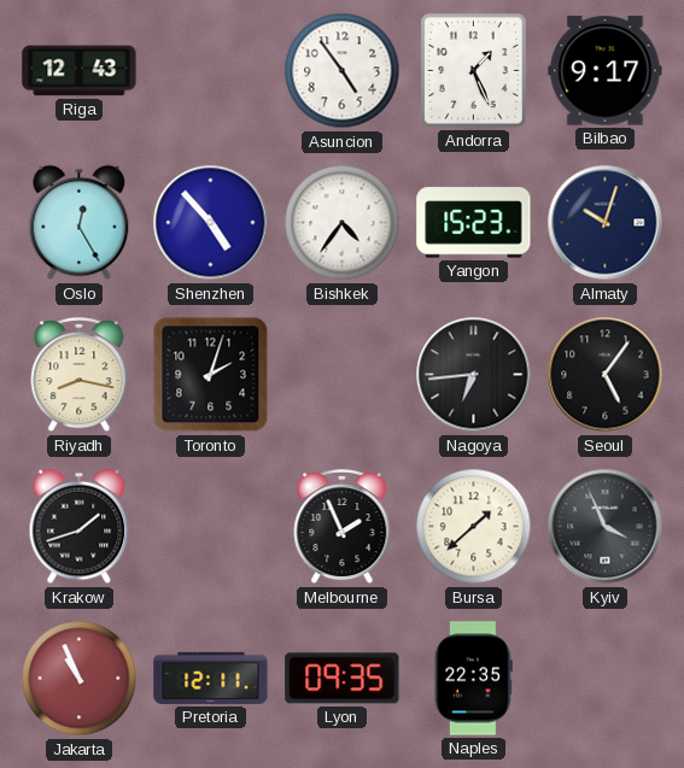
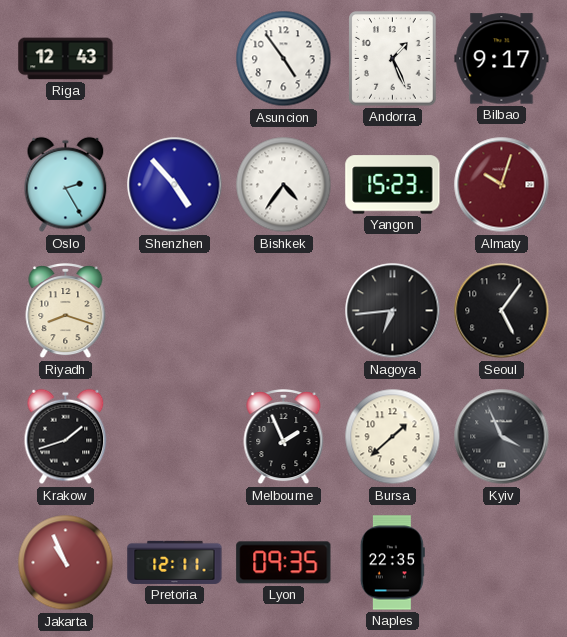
Oslo: 12:25 -> 2:25 (66, 185)
Almaty dial: navy -> burgundy (502, 185)
Riyadh: 8:17 -> 8:18 (66, 312)
Toronto: 2:03 -> none (211, 375)
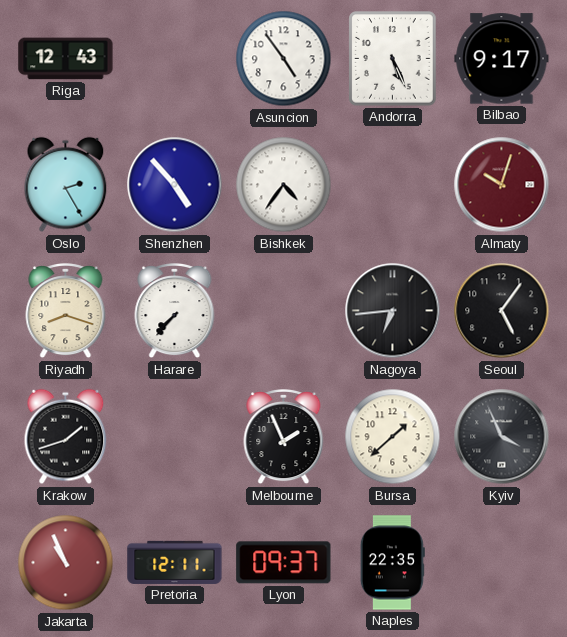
Andorra: 1:26 -> 5:26 (393, 59)
Yangon: 15:23 -> none (393, 185)
Harare: none -> 7:37 (175, 312)
Lyon: 09:35 -> 09:37 (284, 563)
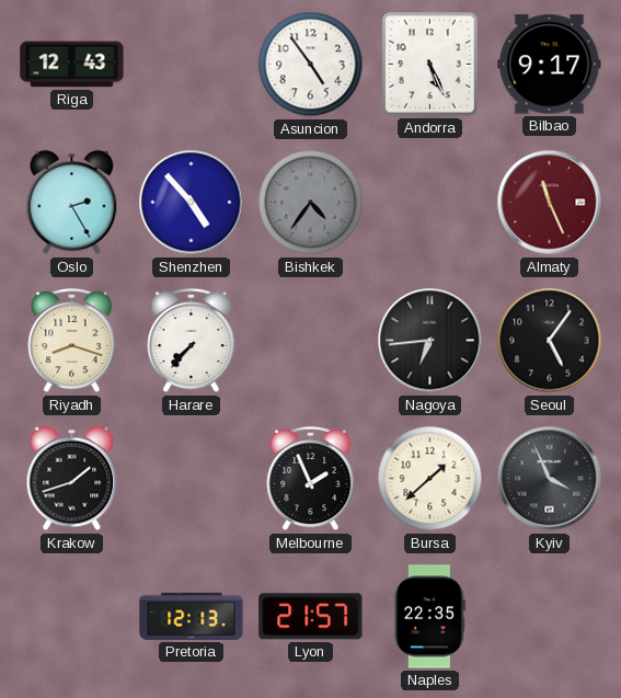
Bishkek dial: white -> grey (311, 203)
Almaty: 10:03 -> 11:26 (550, 203)
Jakarta: 10:56 -> none (66, 563)
Pretoria: 12:11 -> 12:13 (192, 616)
Lyon: 09:37 -> 21:57 (311, 617)
